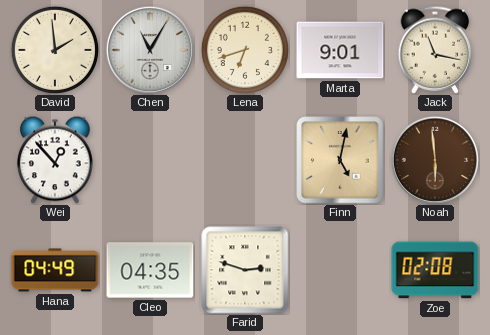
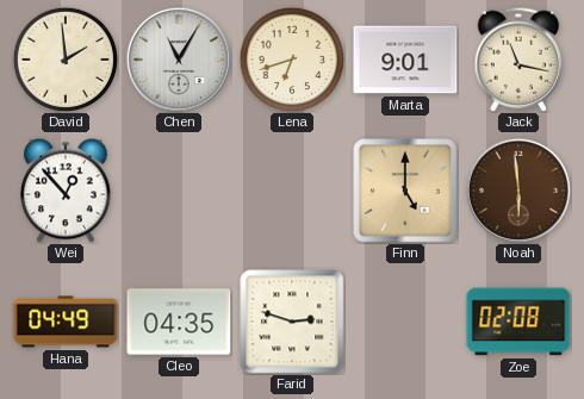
Finn: 5:02 -> 5:00 (405, 191)
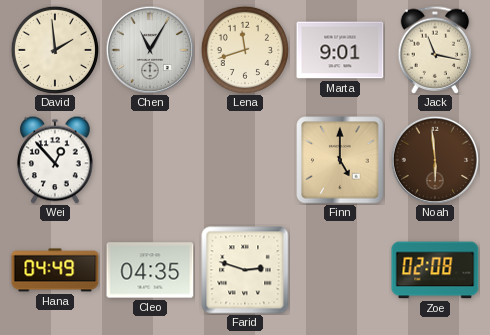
Lena: 6:42 -> 11:42 (244, 49)
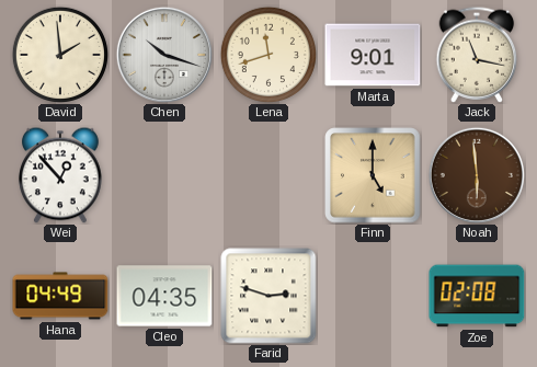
Chen: 11:05 -> 10:18 (164, 55)
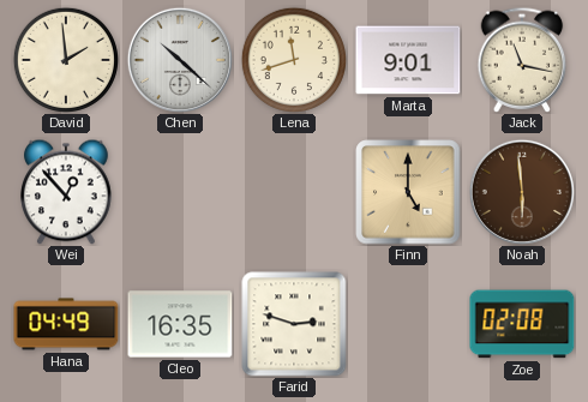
Chen: 10:18 -> 10:22 (180, 60)
Cleo: 04:35 -> 16:35 (180, 324)
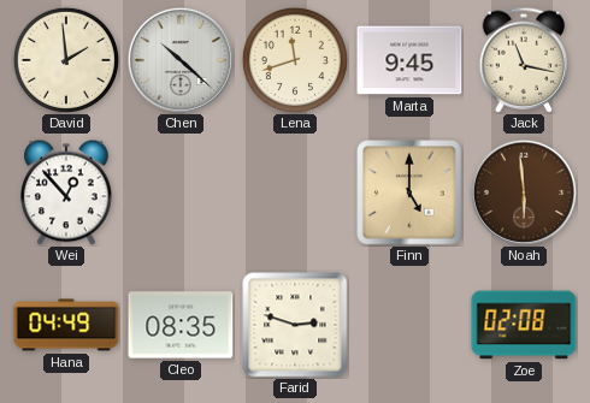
Marta: 9:01 -> 9:45 (409, 60)
Cleo: 16:35 -> 08:35 (181, 325)
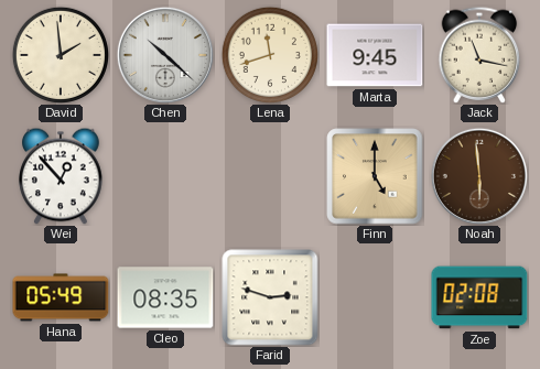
Hana: 04:49 -> 05:49 (61, 297)
